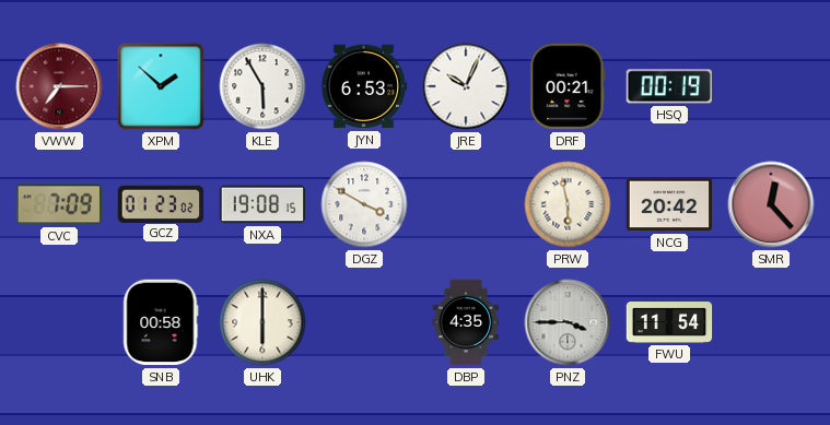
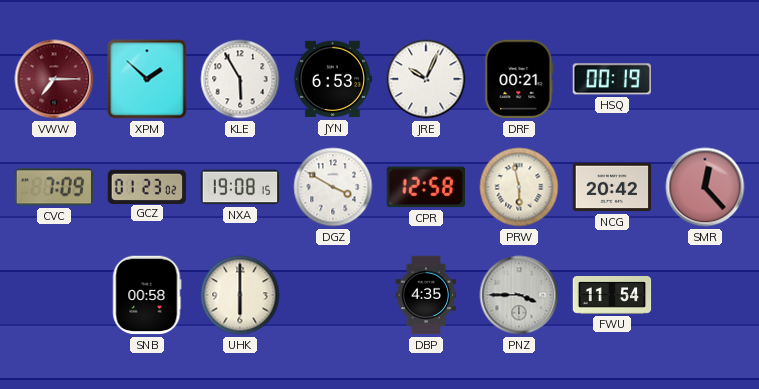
CPR: none -> 12:58 (425, 187)
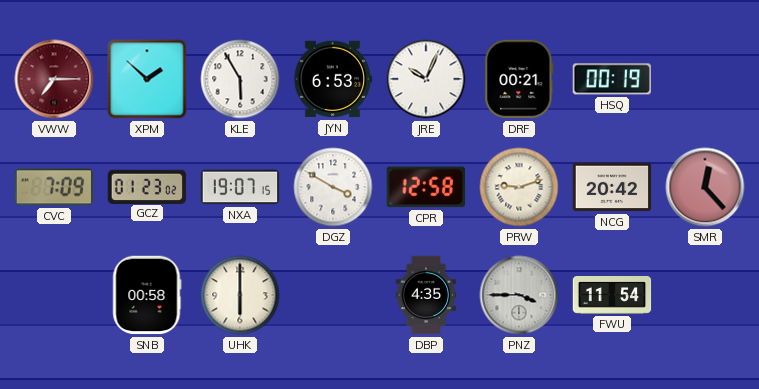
NXA: 19:08 -> 19:07 (240, 187)
PRW: 5:58 -> 9:12 (519, 187)
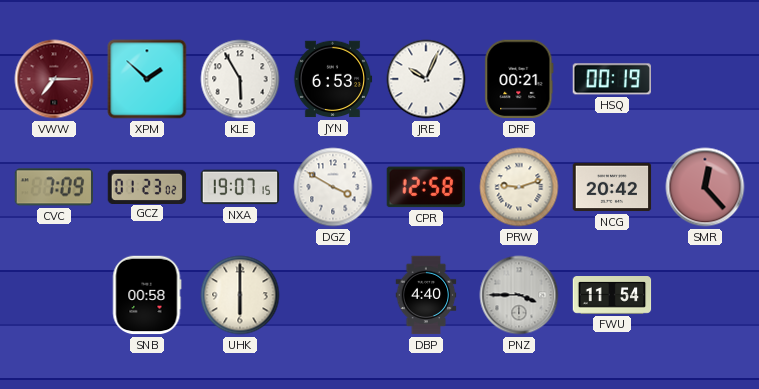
DBP: 4:35 -> 4:40 (426, 295)
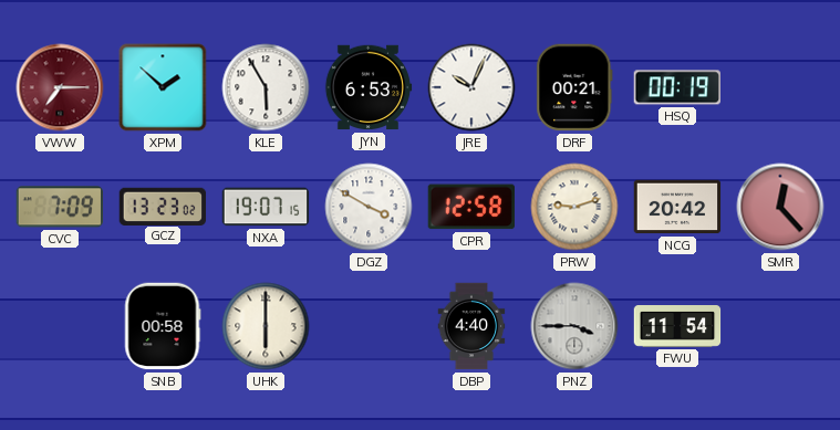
GCZ: 01:23 -> 13:23 (163, 206)
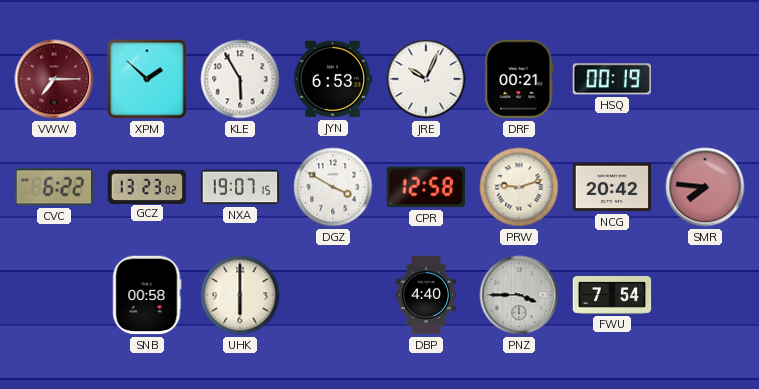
CVC: 7:09 -> 6:22 (53, 187)
SMR: 12:23 -> 7:46 (705, 187)
FWU: 11:54 -> 7:54 (612, 296)
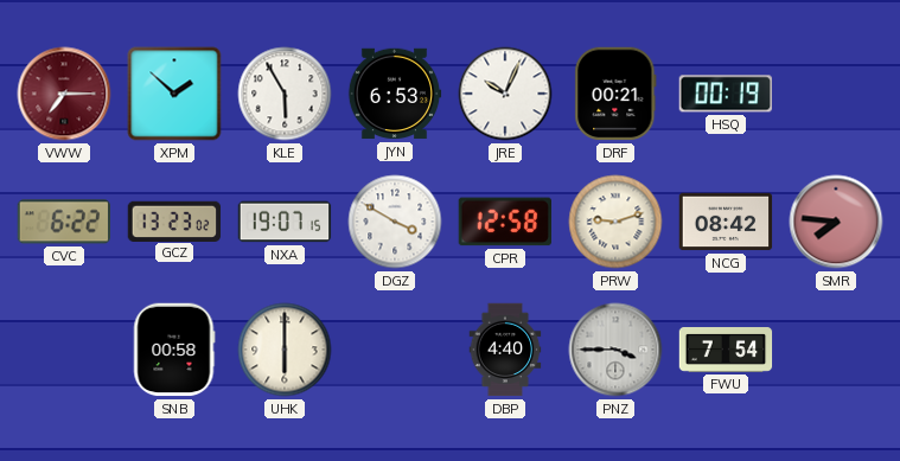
NCG: 20:42 -> 08:42 (726, 222)
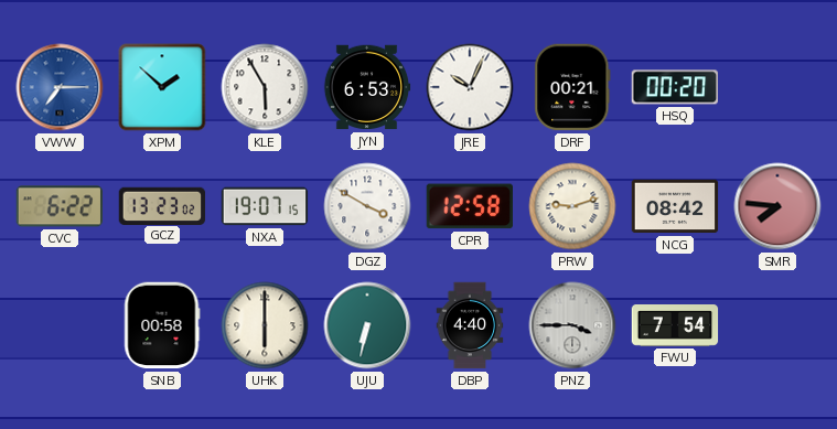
VWW dial: burgundy -> blue (60, 87)
HSQ: 00:19 -> 00:20 (674, 87)
UJU: none -> 6:32 (367, 325)
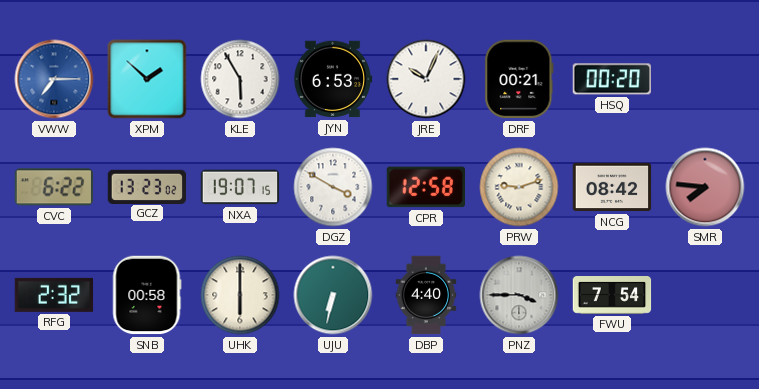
RFG: none -> 2:32 (54, 295)
